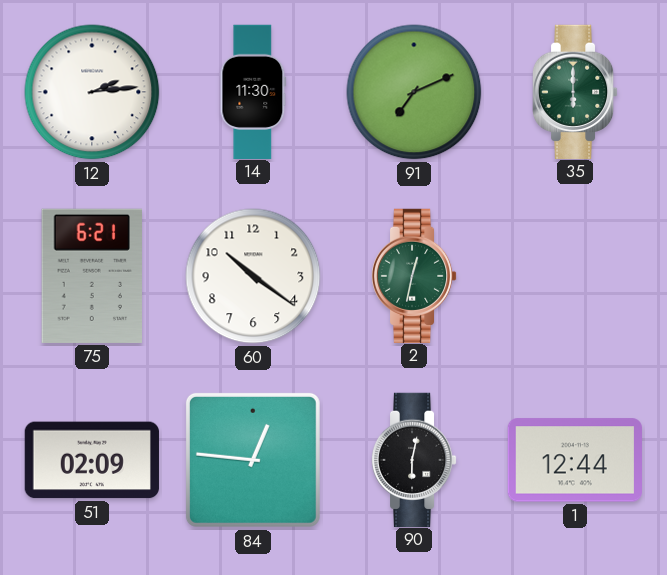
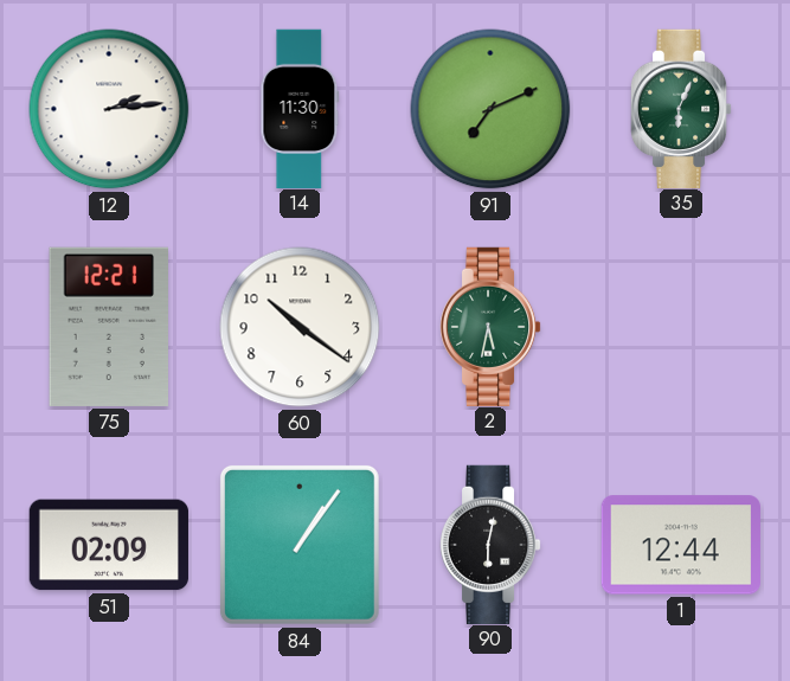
35: 6:00 -> 6:04 (681, 108)
75: 6:21 -> 12:21 (109, 327)
2: 12:32 -> 5:32 (490, 326)
84: 12:46 -> 1:06 (300, 545)
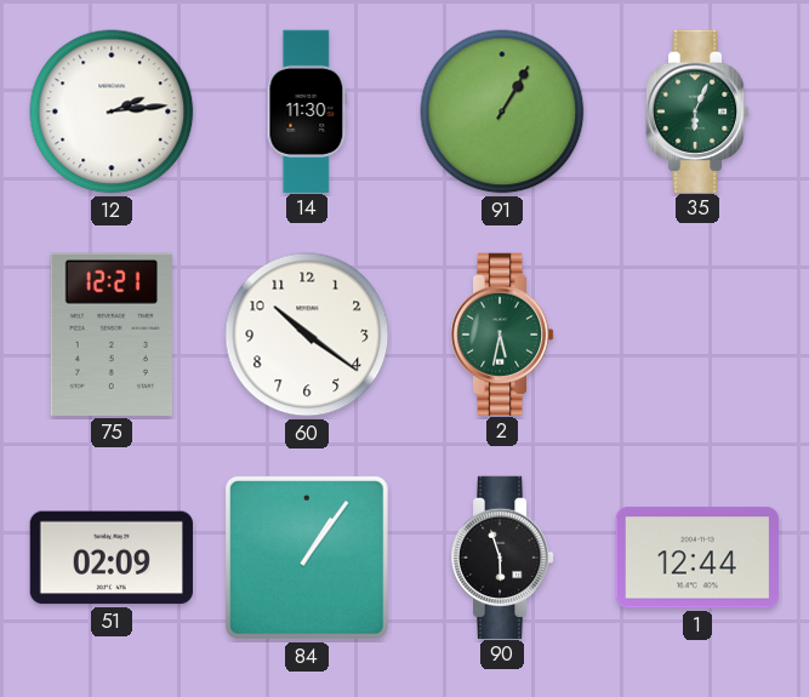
91: 7:11 -> 1:05 (502, 112)
90: 6:02 -> 5:57 (502, 556)
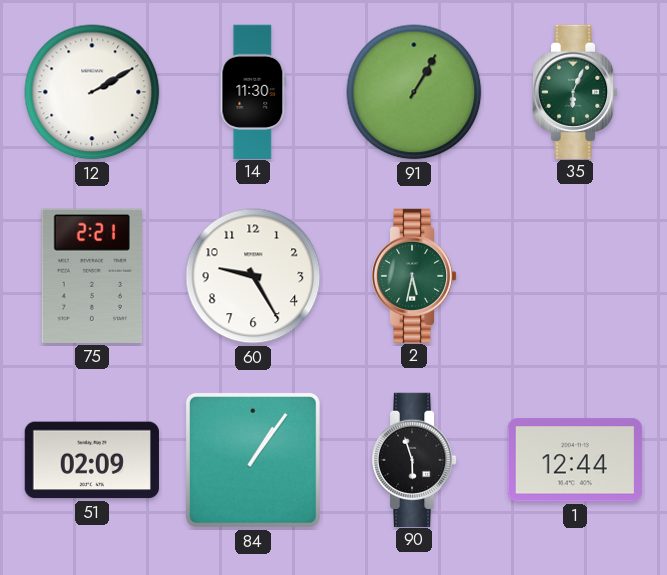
12: 2:14 -> 2:10 (92, 92)
75: 12:21 -> 2:21 (92, 276)
60: 10:21 -> 9:25 (253, 276)
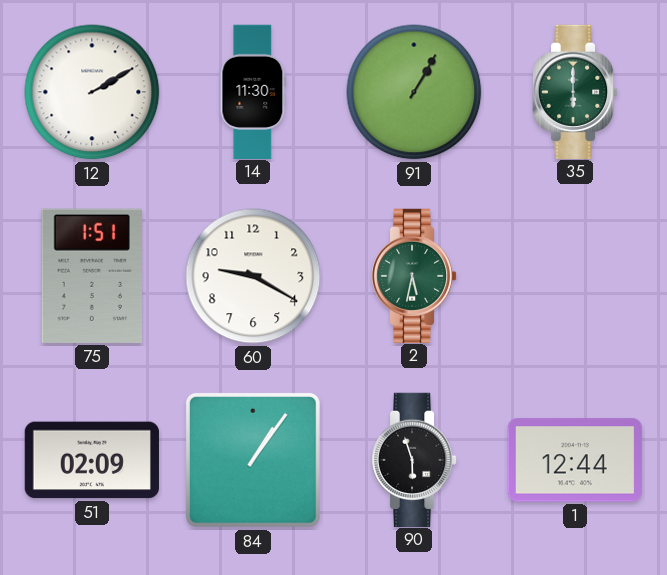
35: 6:04 -> 6:00 (575, 91)
75: 2:21 -> 1:51 (92, 276)
60: 9:25 -> 9:20 (253, 276)
